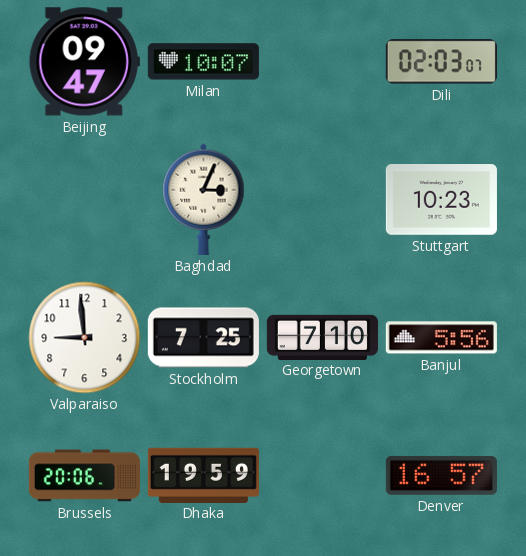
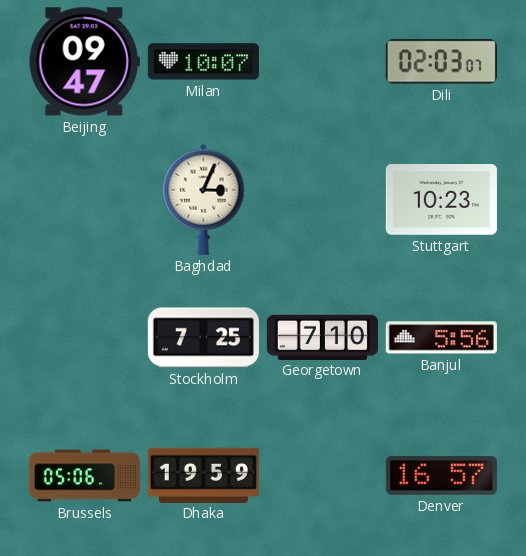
Valparaiso: 8:59 -> none (85, 338)
Brussels: 20:06 -> 05:06 (84, 476)
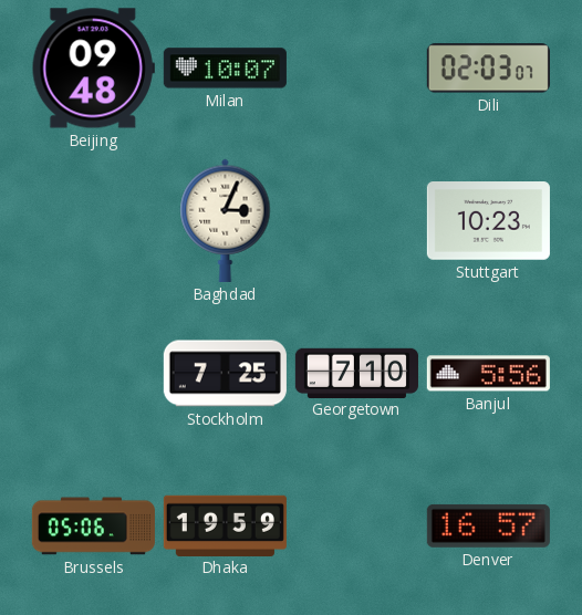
Beijing: 09:47 -> 09:48 (93, 69)
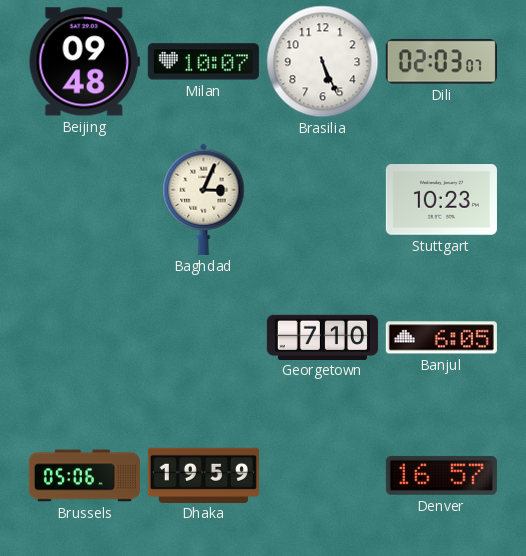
Brasilia: none -> 5:26 (323, 62)
Stockholm: 7:25 -> none (225, 374)
Banjul: 5:56 -> 6:05 (441, 338)
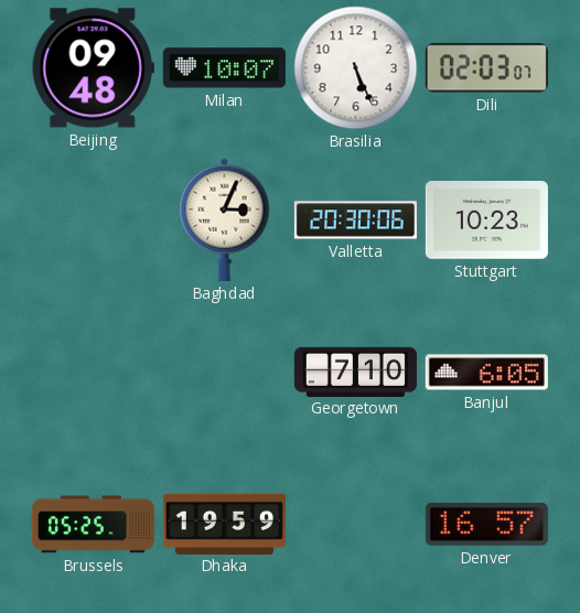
Valletta: none -> 20:30 (355, 221)
Brussels: 05:06 -> 05:25 (93, 525)
